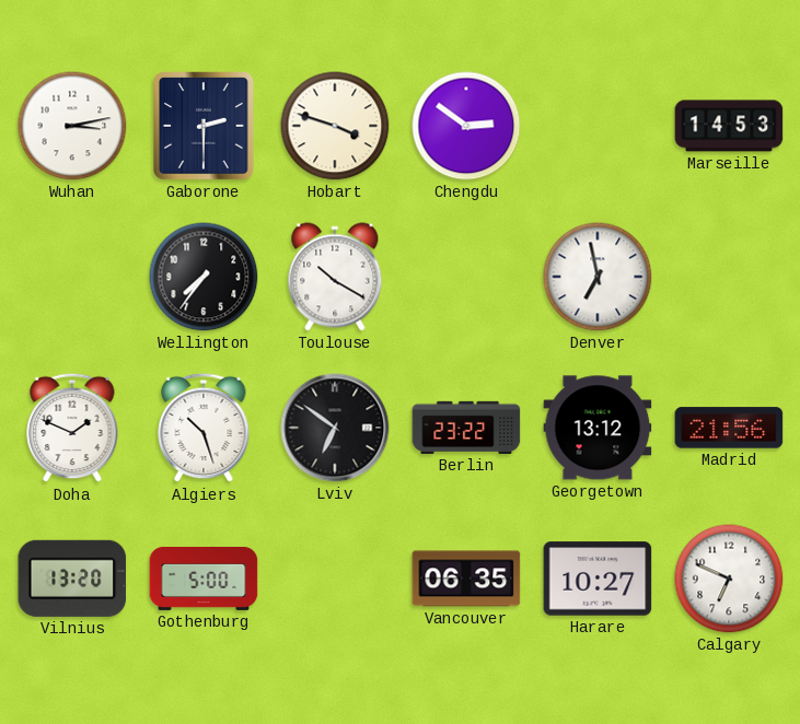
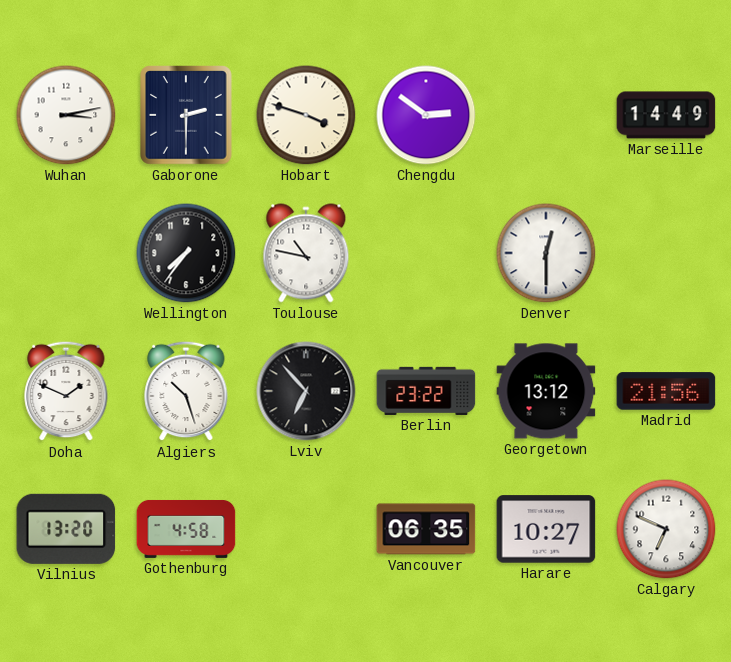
Marseille: 14:53 -> 14:49 (666, 115)
Toulouse: 10:20 -> 10:47 (306, 253)
Denver: 6:58 -> 12:30 (546, 253)
Lviv: 6:51 -> 6:53 (306, 391)
Gothenburg: 5:00 -> 4:58 (186, 529)
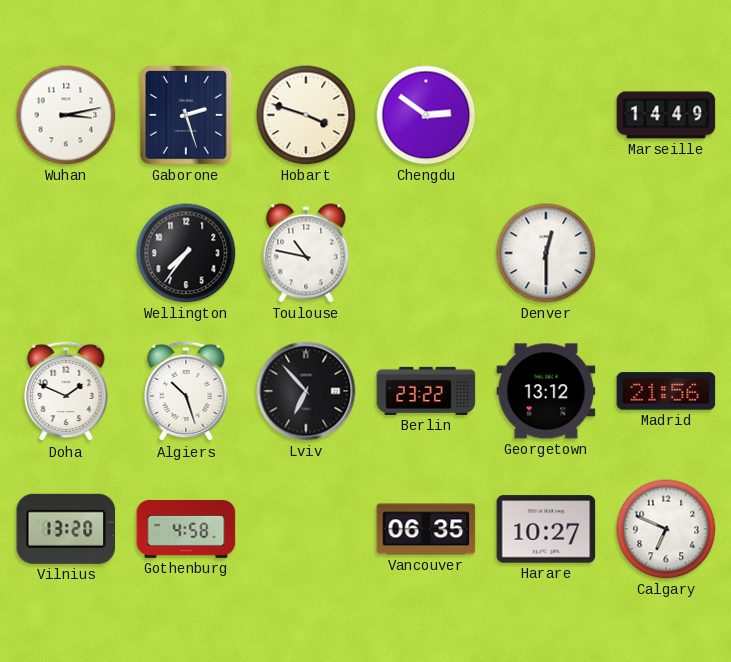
Gaborone: 2:30 -> 2:27 (187, 115)
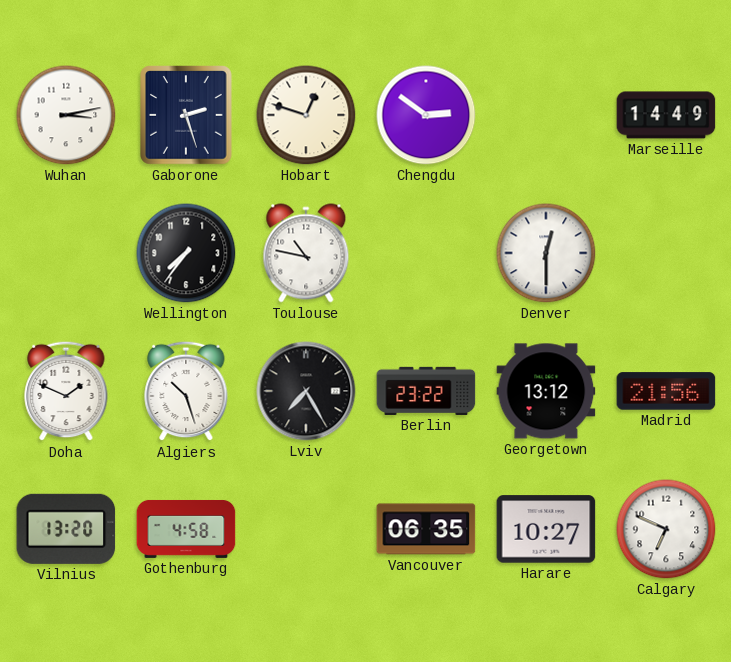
Hobart: 3:48 -> 12:48 (306, 115)
Lviv: 6:53 -> 7:25 (306, 391)
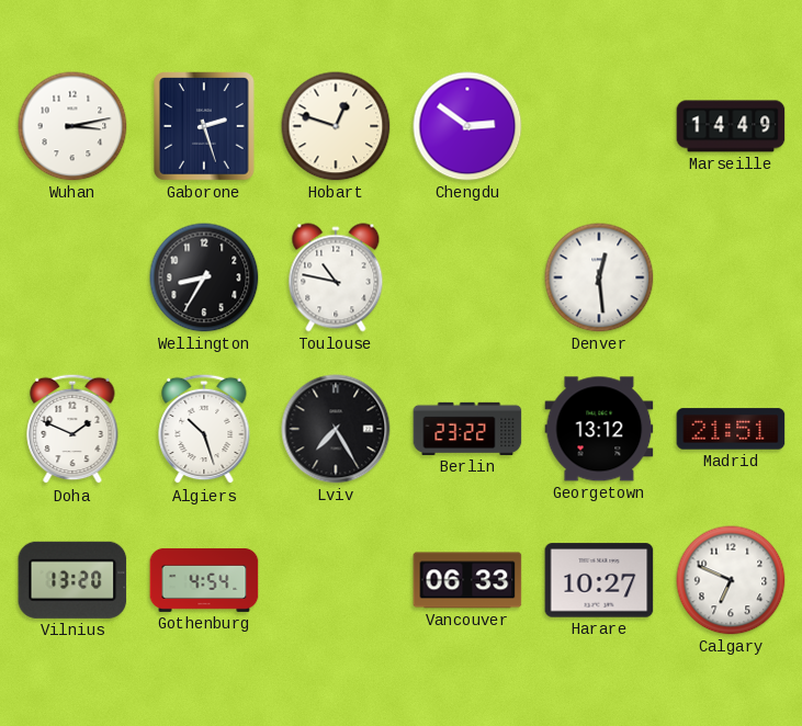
Wellington: 7:36 -> 8:35 (204, 277)
Denver: 12:30 -> 12:29 (599, 277)
Madrid: 21:56 -> 21:51 (731, 429)
Gothenburg: 4:58 -> 4:54 (204, 580)
Vancouver: 06:35 -> 06:33 (467, 580)
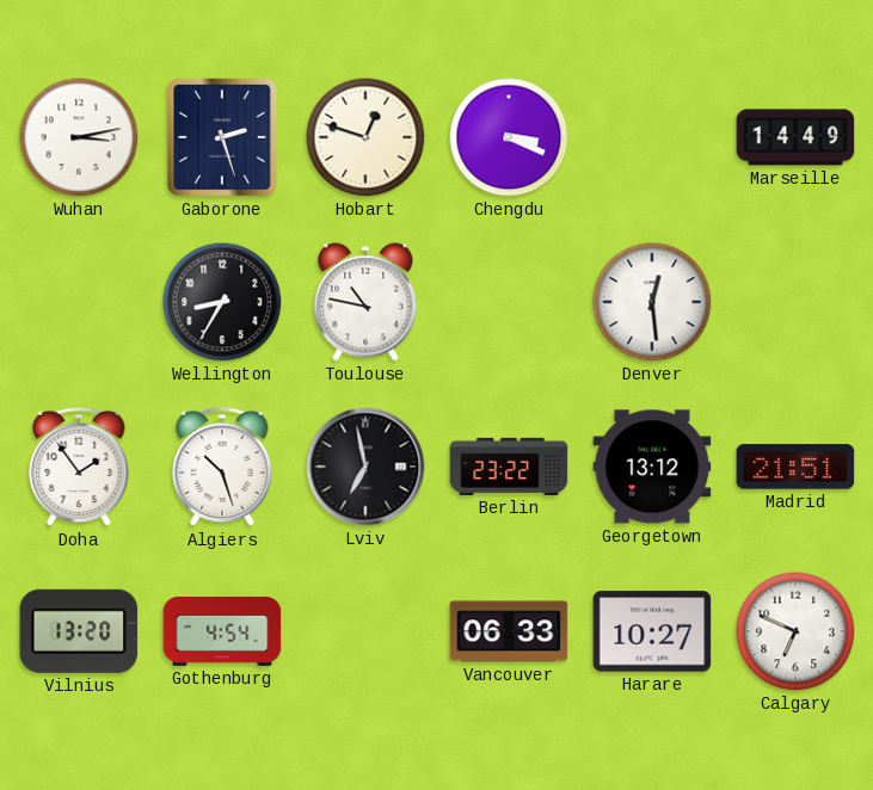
Chengdu: 2:51 -> 3:19 (509, 137)
Doha: 1:49 -> 1:54 (79, 467)
Lviv: 7:25 -> 6:58 (365, 467)
